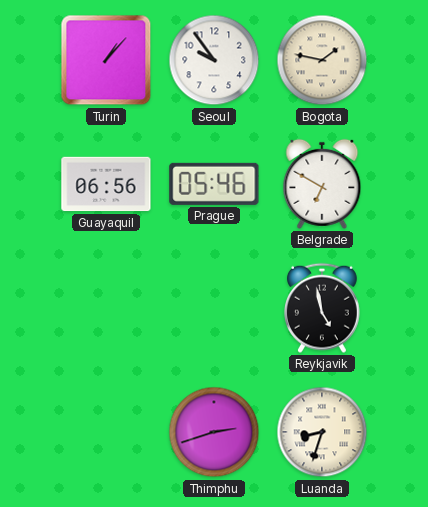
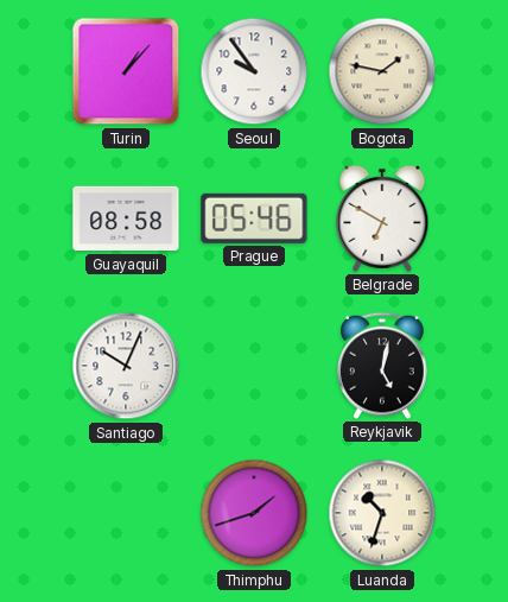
Guayaquil: 06:56 -> 08:58 (126, 218)
Santiago: none -> 10:04 (126, 366)
Reykjavik: 4:58 -> 5:02 (383, 366)
Thimphu: 2:42 -> 1:42 (254, 513)
Luanda: 8:33 -> 10:33 (382, 513)
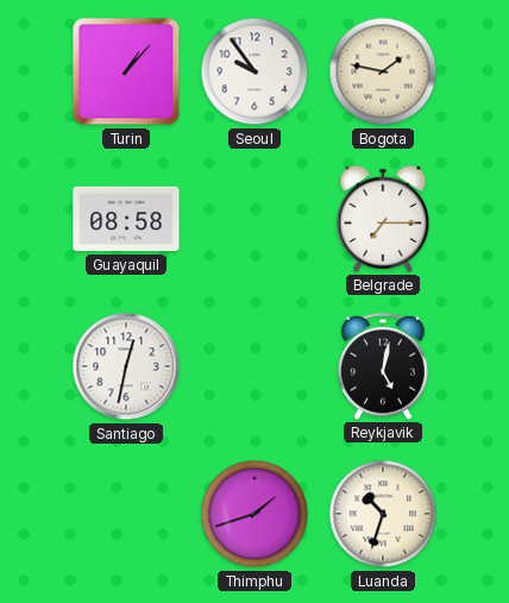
Prague: 05:46 -> none (254, 218)
Belgrade: 6:50 -> 7:15 (383, 219)
Santiago: 10:04 -> 12:32 (126, 366)
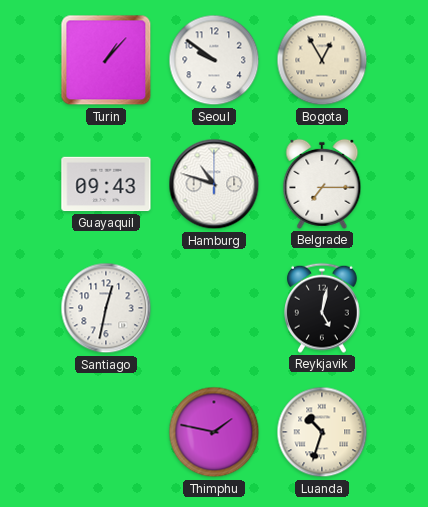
Seoul: 9:54 -> 9:51 (214, 60)
Bogota: 1:47 -> 12:55 (322, 60)
Guayaquil: 08:58 -> 09:43 (106, 184)
Hamburg: none -> 10:48 (214, 184)
Thimphu: 1:42 -> 1:47 (214, 432)
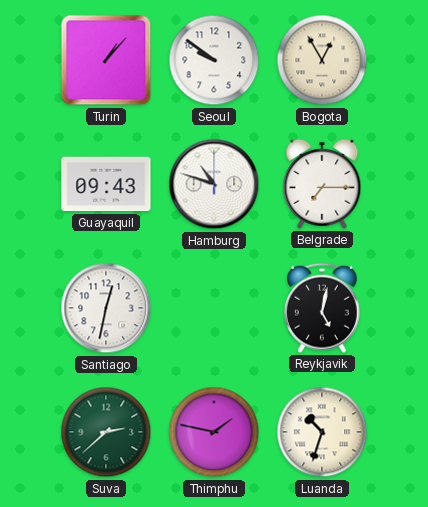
Suva: none -> 2:38 (106, 432)
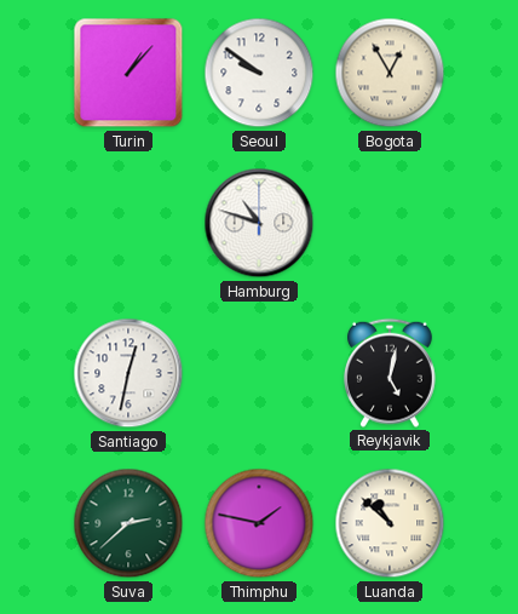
Guayaquil: 09:43 -> none (106, 184)
Belgrade: 7:15 -> none (322, 184)
Luanda: 10:33 -> 10:52 (390, 523)
